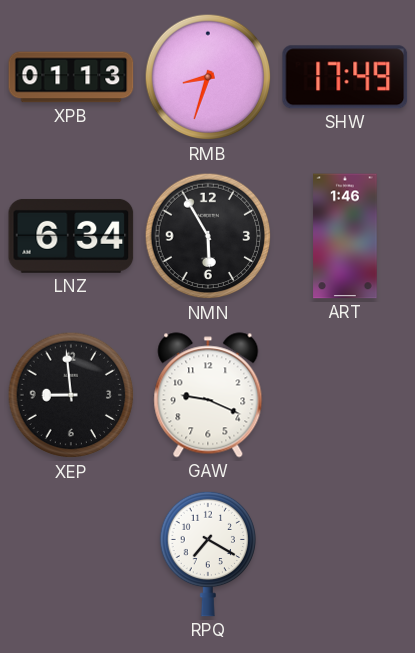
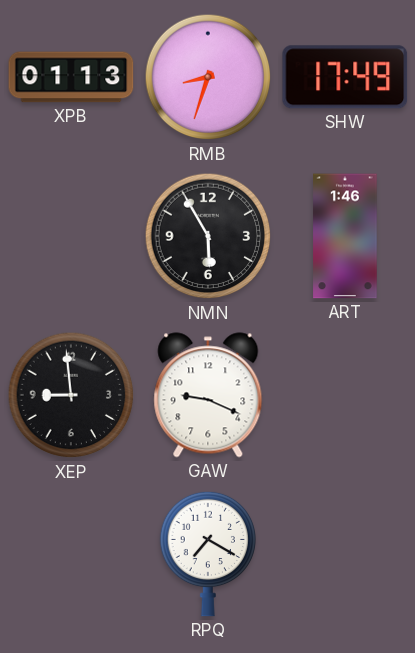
LNZ: 6:34 -> none (71, 236)
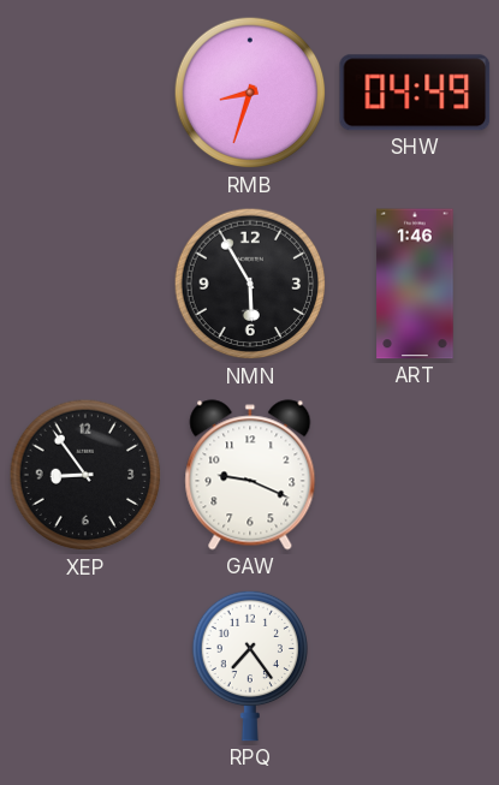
XPB: 01:13 -> none (71, 77)
SHW: 17:49 -> 04:49 (415, 93)
XEP: 8:59 -> 8:54 (85, 475)
RPQ: 7:20 -> 7:24 (249, 666)
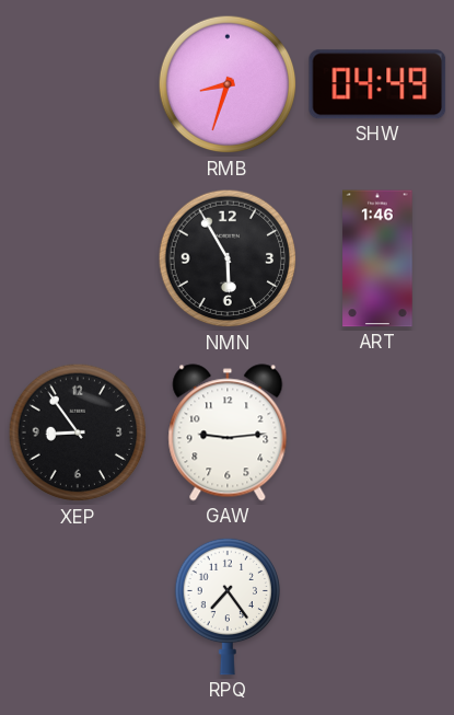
GAW: 9:19 -> 9:14 (228, 433)
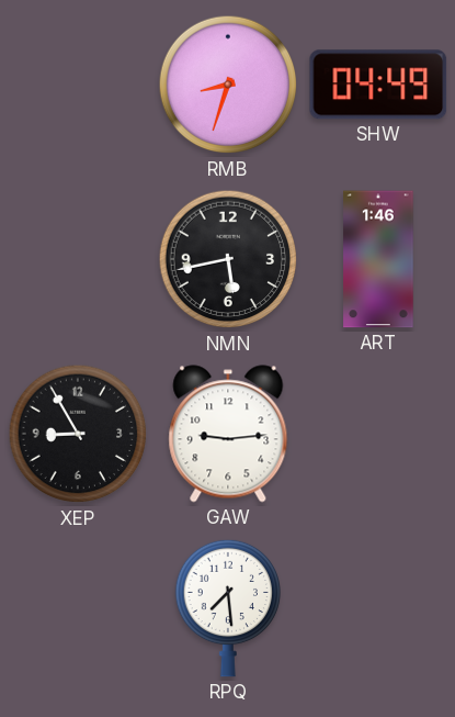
NMN: 5:55 -> 5:43 (228, 259)
XEP: 8:54 -> 8:55 (78, 434)
RPQ: 7:24 -> 7:29 (227, 608)
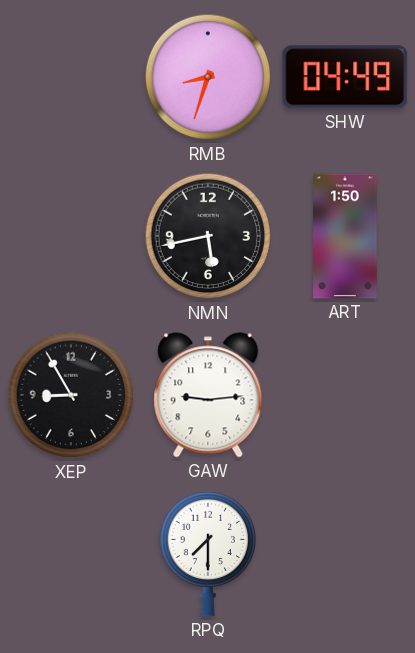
ART: 1:46 -> 1:50 (345, 236)
RPQ: 7:29 -> 7:30 (207, 554)
